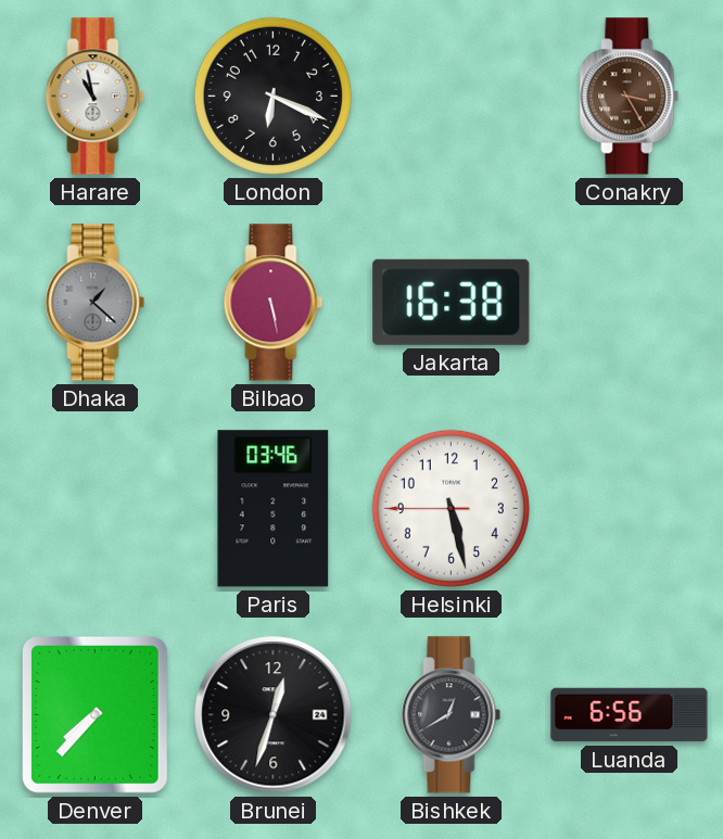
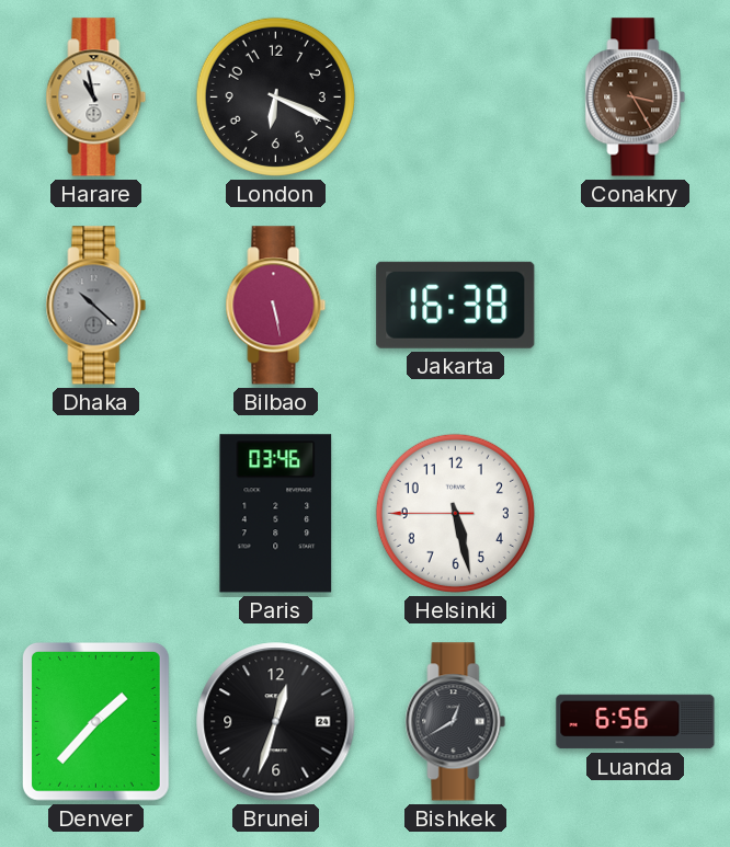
Dhaka: 1:22 -> 10:22 (96, 306)
Denver: 7:37 -> 1:37 (95, 721)
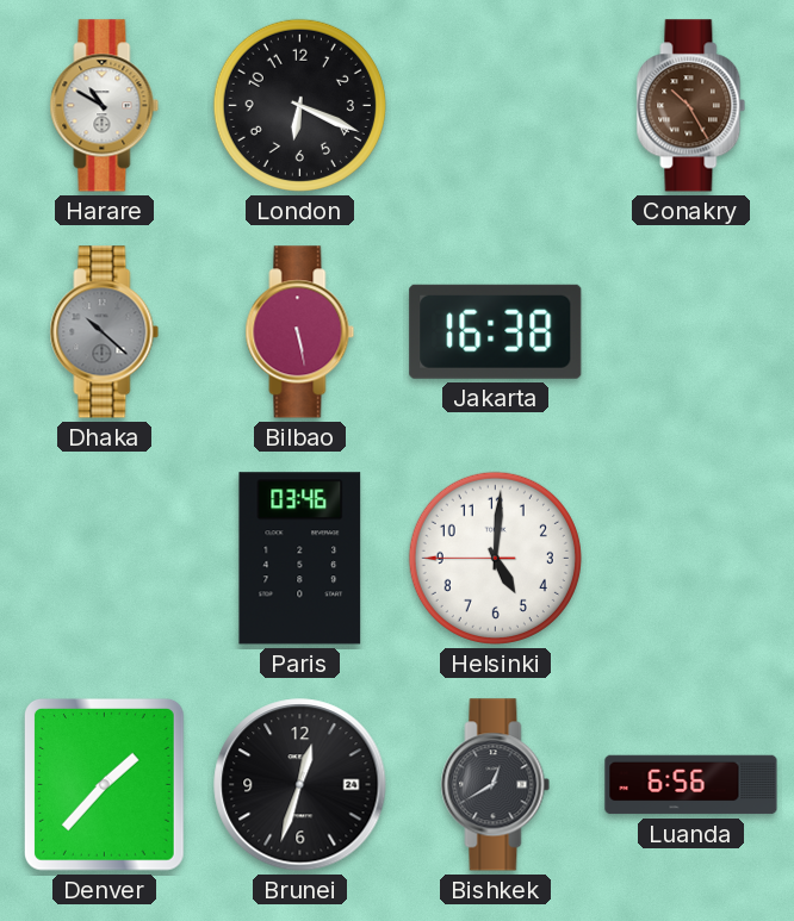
Harare: 10:58 -> 10:50 (105, 106)
Conakry: 3:25 -> 10:25 (691, 106)
Helsinki: 5:27 -> 5:00 (495, 558)
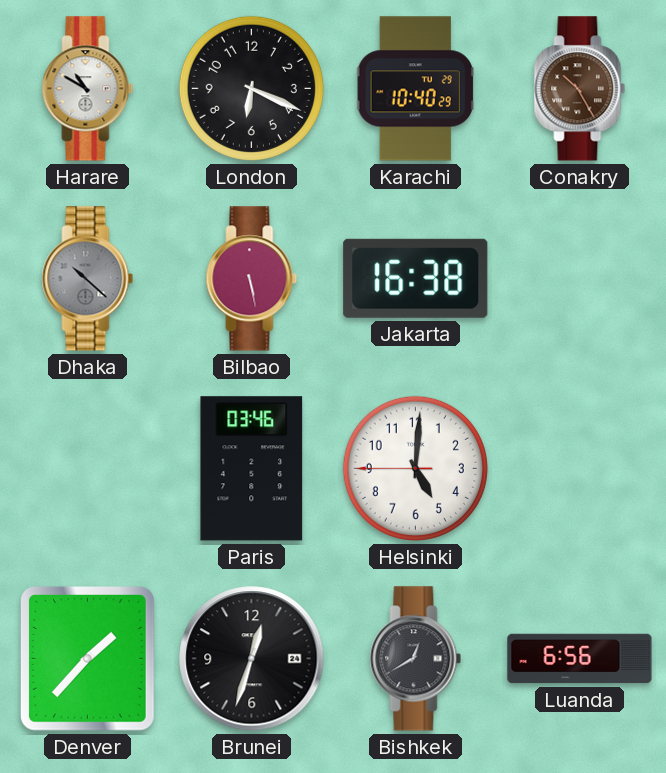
Karachi: none -> 10:40 (416, 89)
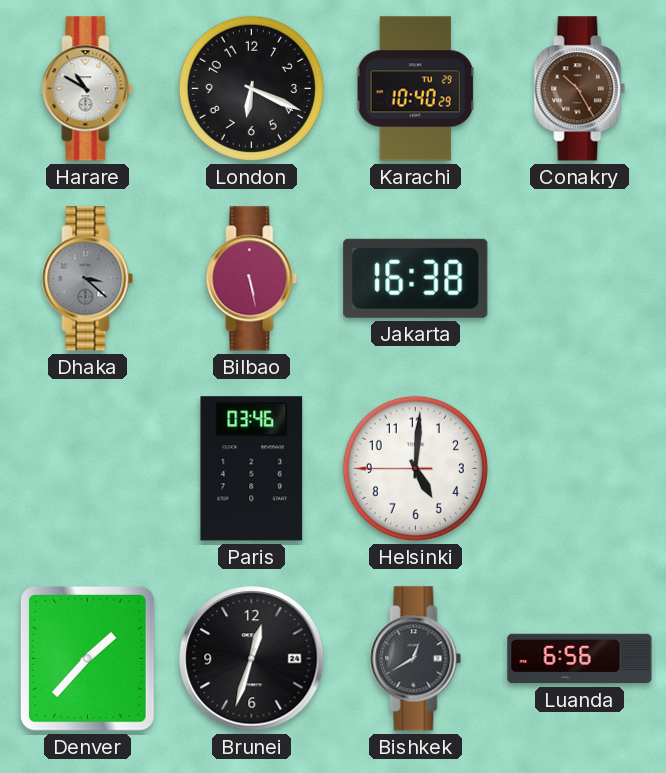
Dhaka: 10:22 -> 3:22 (88, 279)
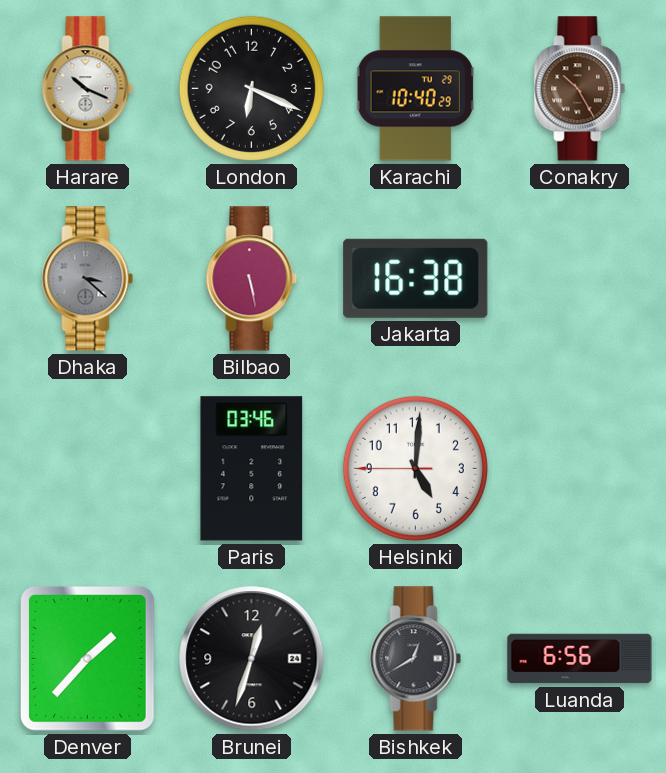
Harare: 10:50 -> 10:19 (88, 89)
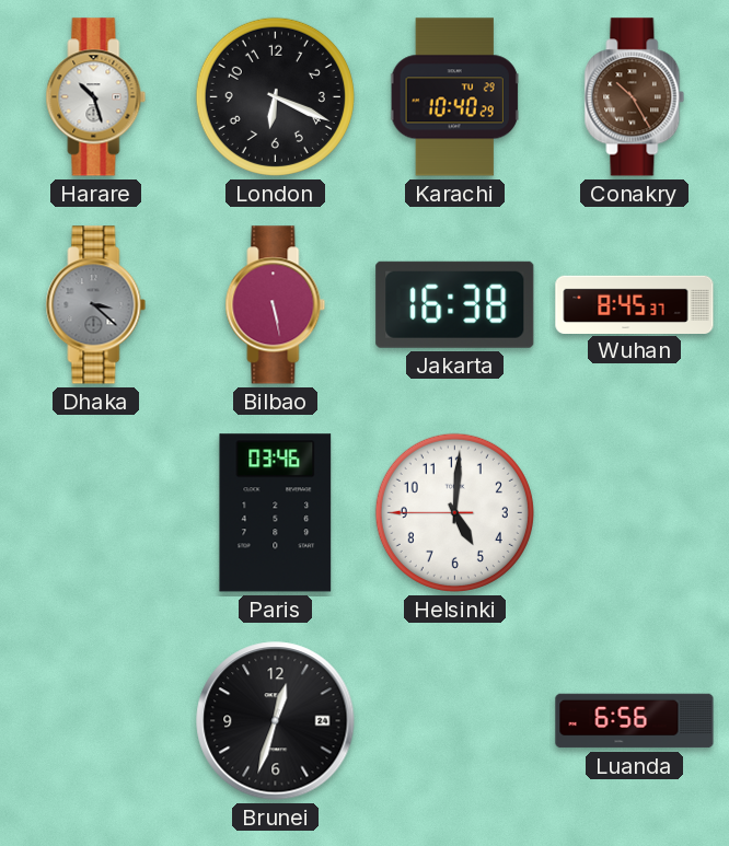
Harare: 10:19 -> 10:27 (96, 97)
Wuhan: none -> 8:45 (635, 304)
Denver: 1:37 -> none (87, 658)
Bishkek: 12:40 -> none (416, 659)
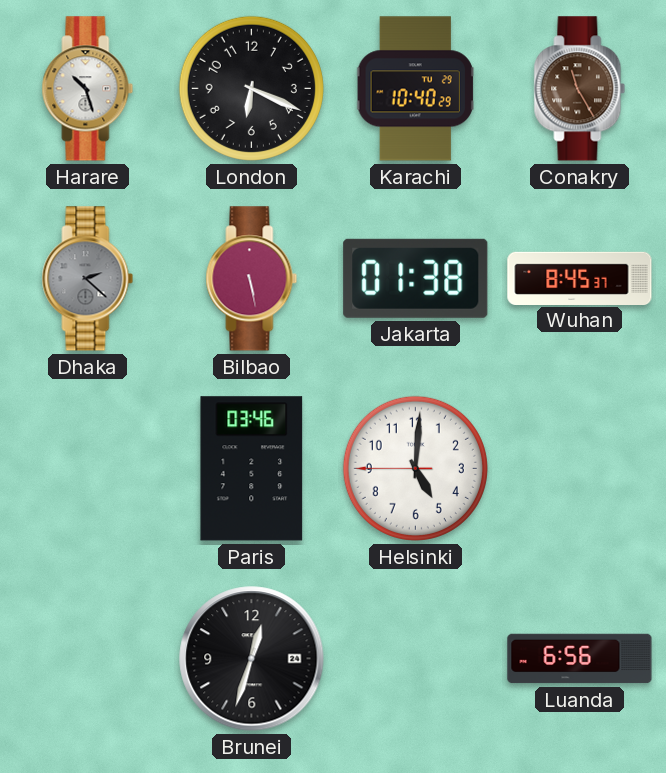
Conakry: 10:25 -> 11:25 (580, 89)
Dhaka: 3:22 -> 2:22 (88, 279)
Jakarta: 16:38 -> 01:38 (416, 278)
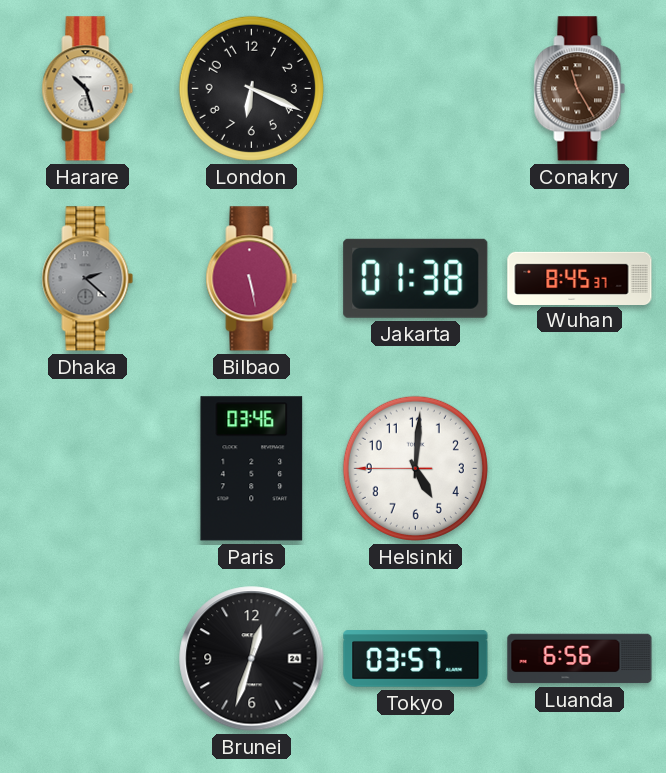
Karachi: 10:40 -> none (416, 89)
Tokyo: none -> 03:57 (416, 659)
